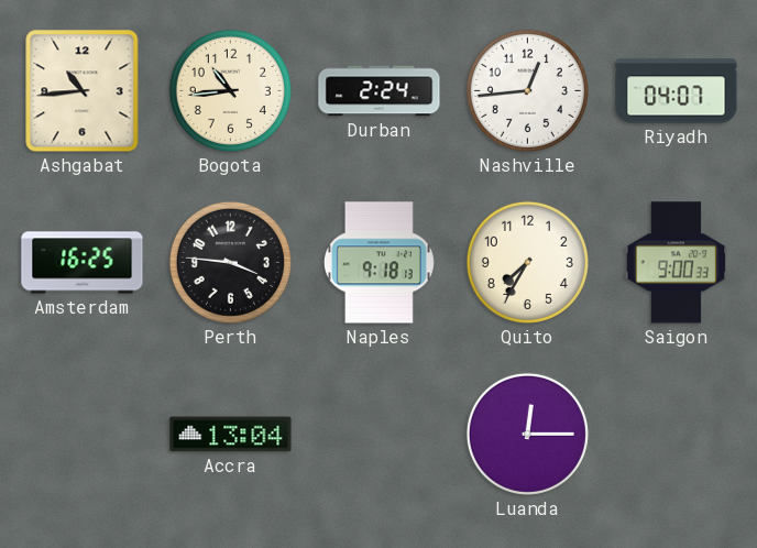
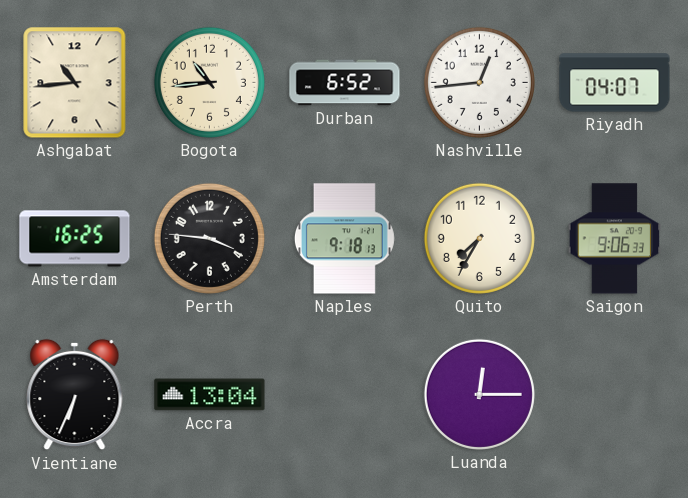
Durban: 2:24 -> 6:52 (345, 83)
Saigon: 9:00 -> 9:06 (615, 239)
Vientiane: none -> 6:34 (75, 395)
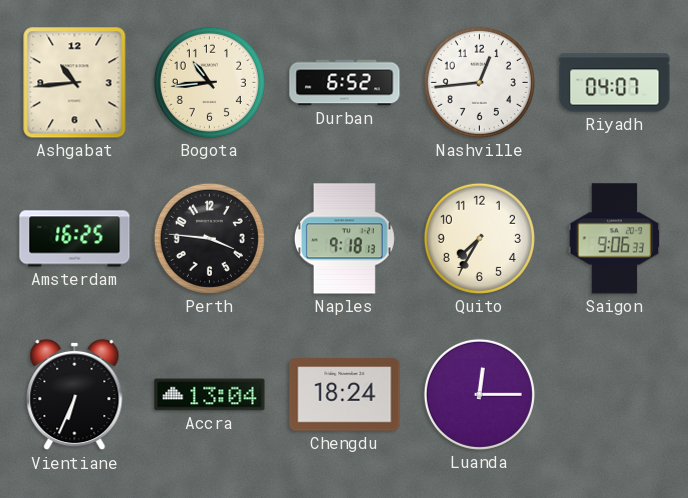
Chengdu: none -> 18:24 (345, 395)
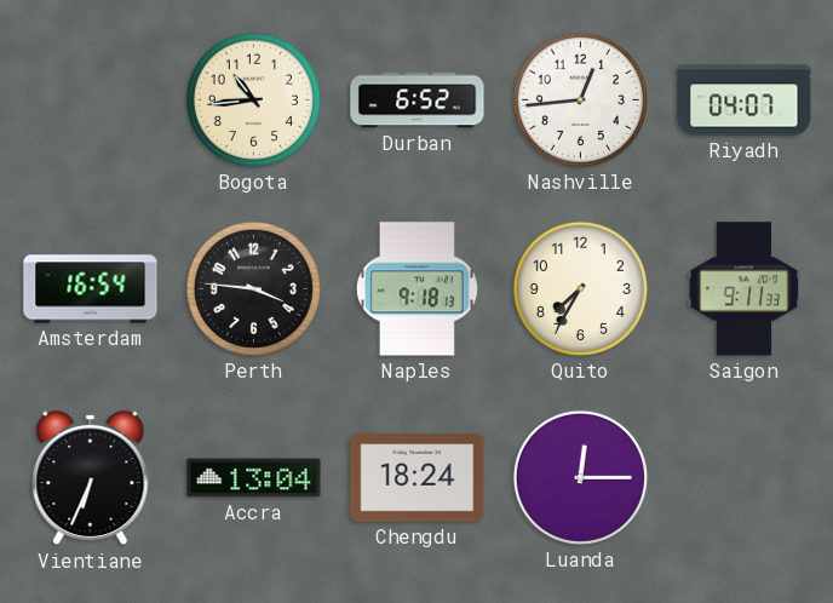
Ashgabat: 10:44 -> none (75, 83)
Amsterdam: 16:25 -> 16:54 (91, 289)
Saigon: 9:06 -> 9:11 (745, 289)
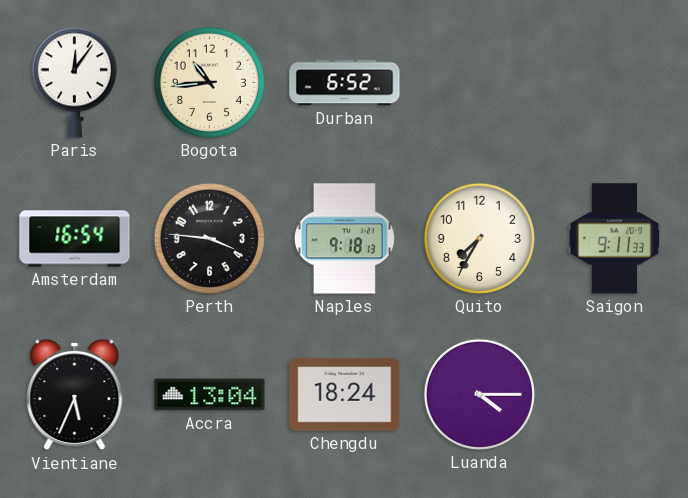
Paris: none -> 12:06 (74, 82)
Nashville: 12:44 -> none (580, 99)
Riyadh: 04:07 -> none (745, 100)
Vientiane: 6:34 -> 5:34 (75, 395)
Luanda: 12:15 -> 4:15 (479, 394)
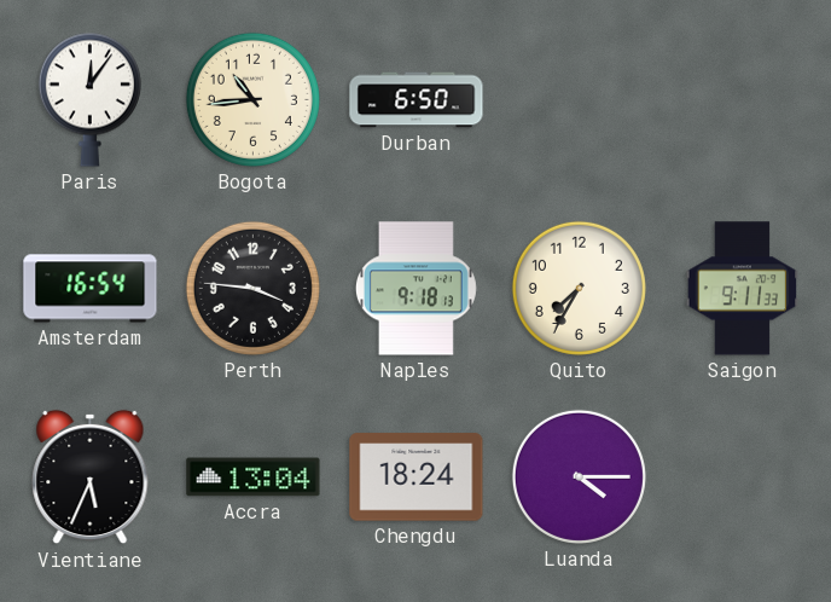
Durban: 6:52 -> 6:50 (417, 100)
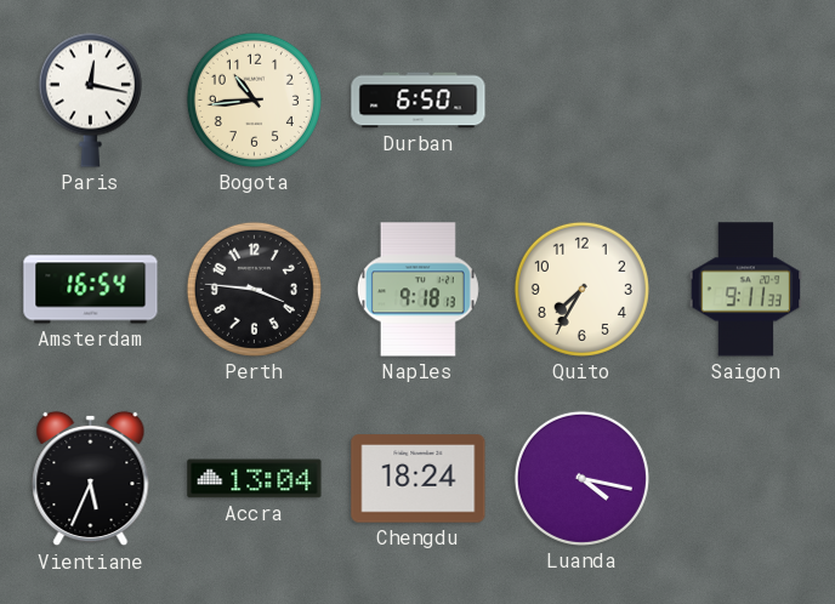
Paris: 12:06 -> 12:17 (90, 99)
Luanda: 4:15 -> 4:17 (581, 478)
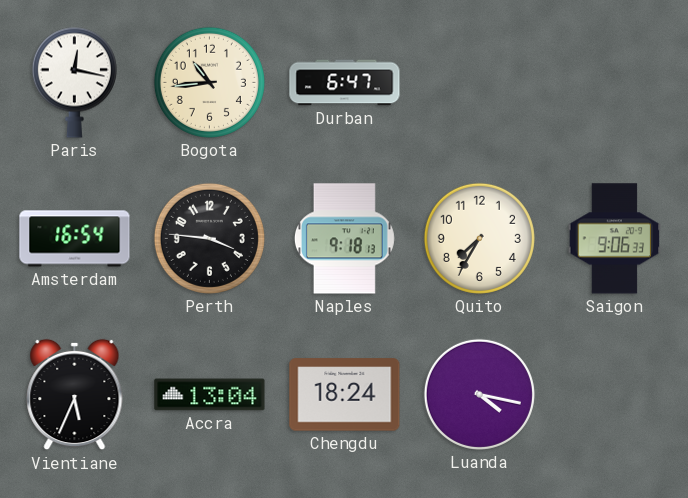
Durban: 6:50 -> 6:47 (345, 83)
Saigon: 9:11 -> 9:06 (615, 239)
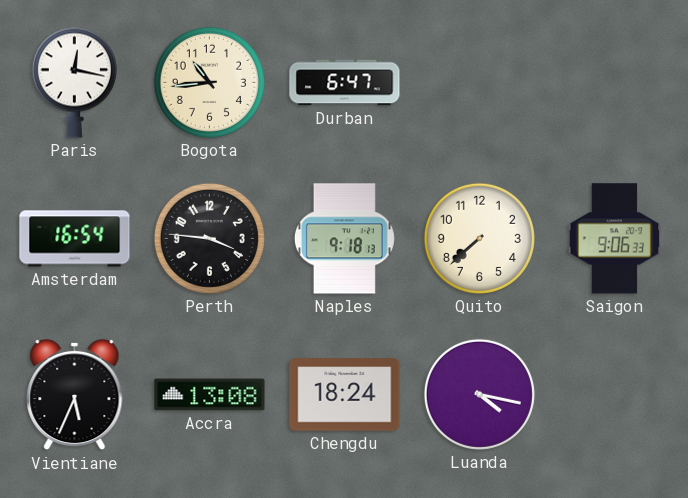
Quito: 7:35 -> 7:38 (479, 238)
Accra: 13:04 -> 13:08 (210, 395)
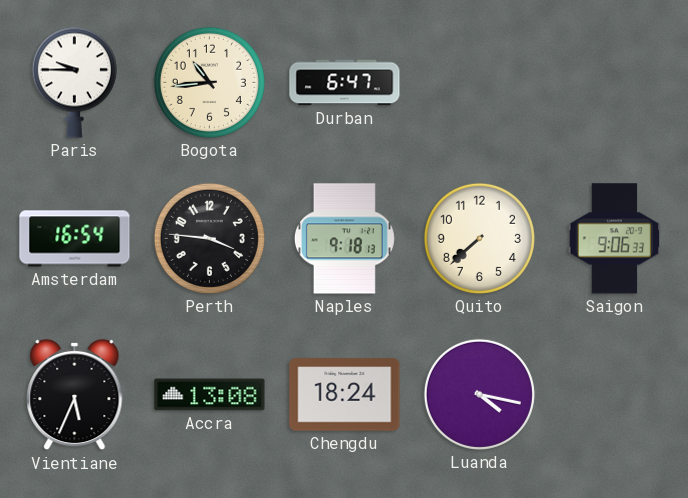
Paris: 12:17 -> 9:45 (74, 82)
